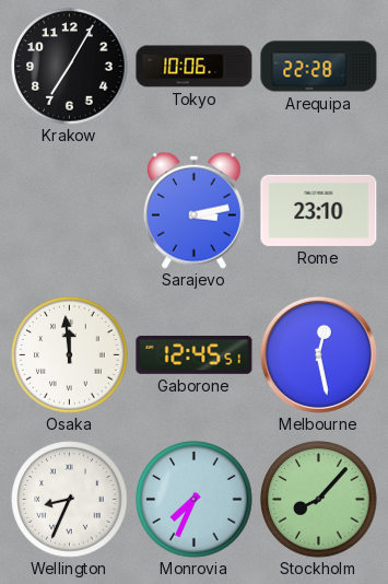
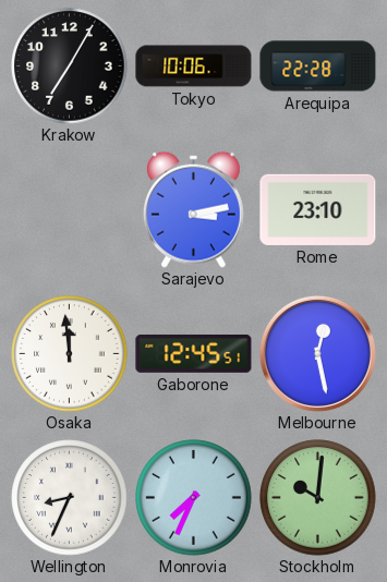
Stockholm: 8:07 -> 10:01 (318, 498)
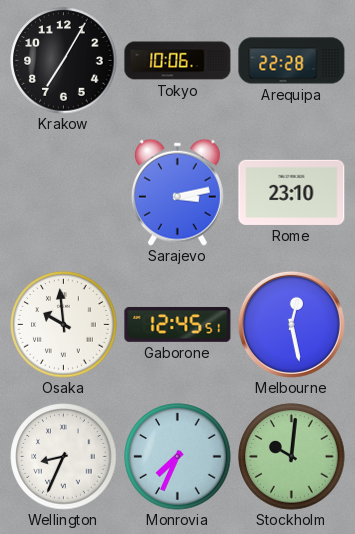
Osaka: 11:59 -> 9:59 (64, 325)
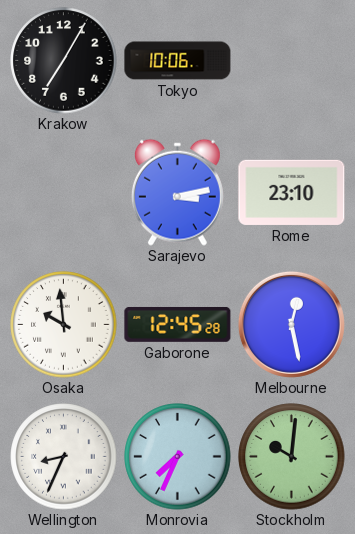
Arequipa: 22:28 -> none (292, 61)
Gaborone: 12:45:51 -> 12:45:28 (178, 324)
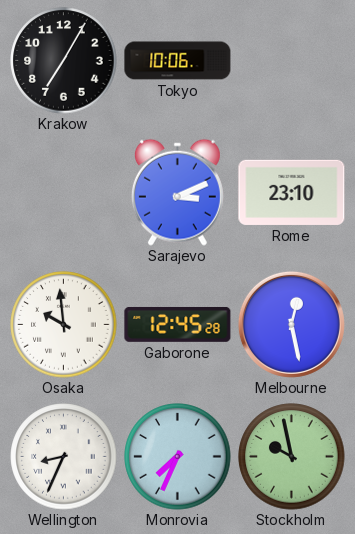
Sarajevo: 3:13 -> 3:11 (177, 192)
Stockholm: 10:01 -> 9:58 (292, 457)
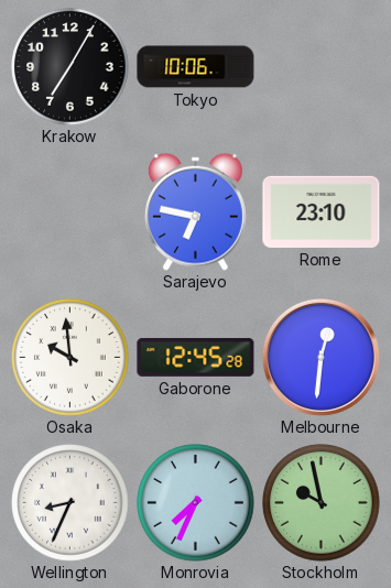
Sarajevo: 3:11 -> 6:47 (195, 211)
Melbourne: 12:28 -> 12:31 (321, 357)
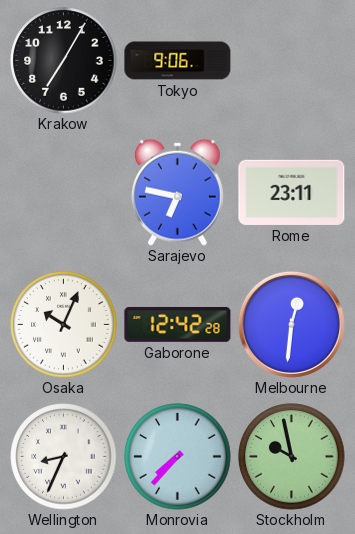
Tokyo: 10:06 -> 9:06 (178, 61)
Rome: 23:10 -> 23:11 (292, 192)
Osaka: 9:59 -> 10:04 (64, 325)
Gaborone: 12:45 -> 12:42 (178, 324)
Monrovia: 7:34 -> 7:37 (178, 457)
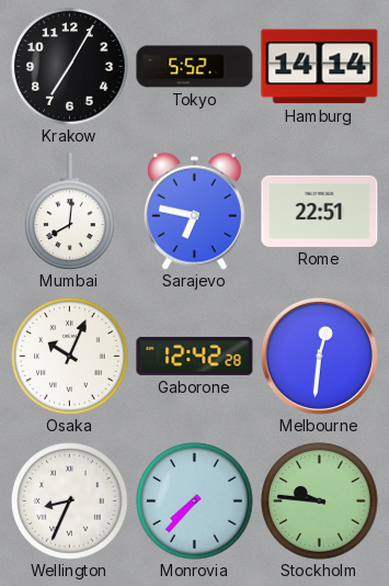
Tokyo: 9:06 -> 5:52 (195, 67)
Hamburg: none -> 14:14 (320, 67)
Mumbai: none -> 8:01 (70, 211)
Rome: 23:11 -> 22:51 (320, 211)
Stockholm: 9:58 -> 9:46 (320, 502)
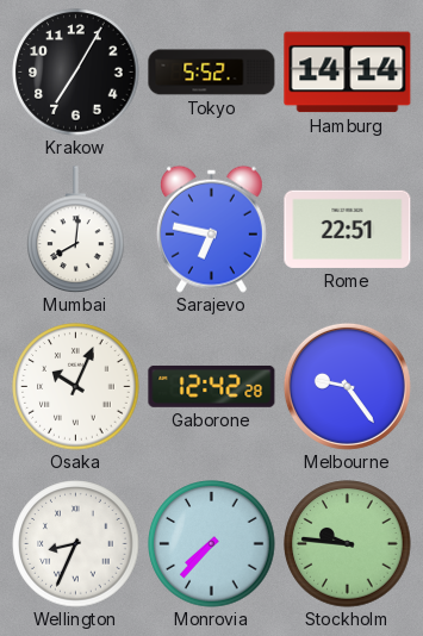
Melbourne: 12:31 -> 9:24 (347, 386)
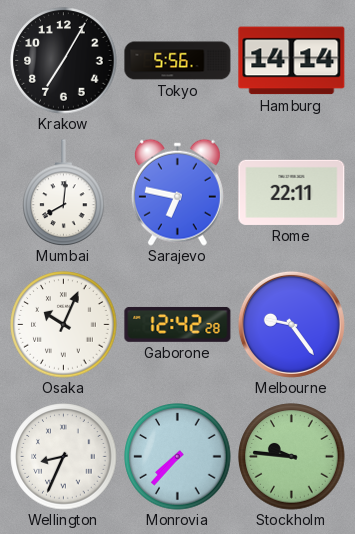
Tokyo: 5:52 -> 5:56 (178, 61)
Rome: 22:51 -> 22:11 (292, 192)
